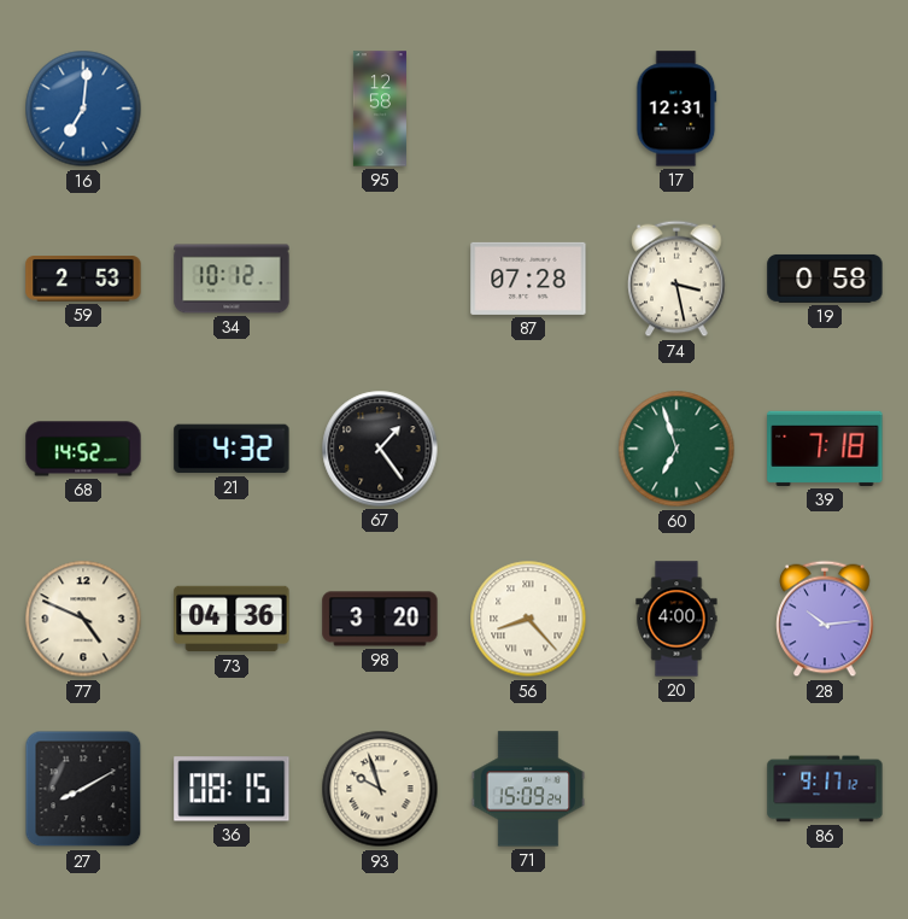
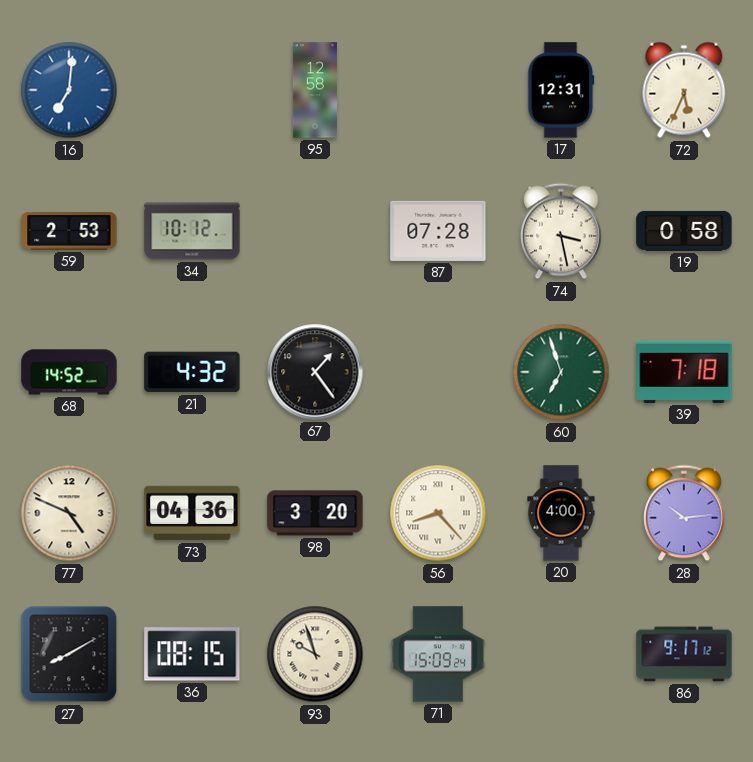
72: none -> 5:34 (684, 90)
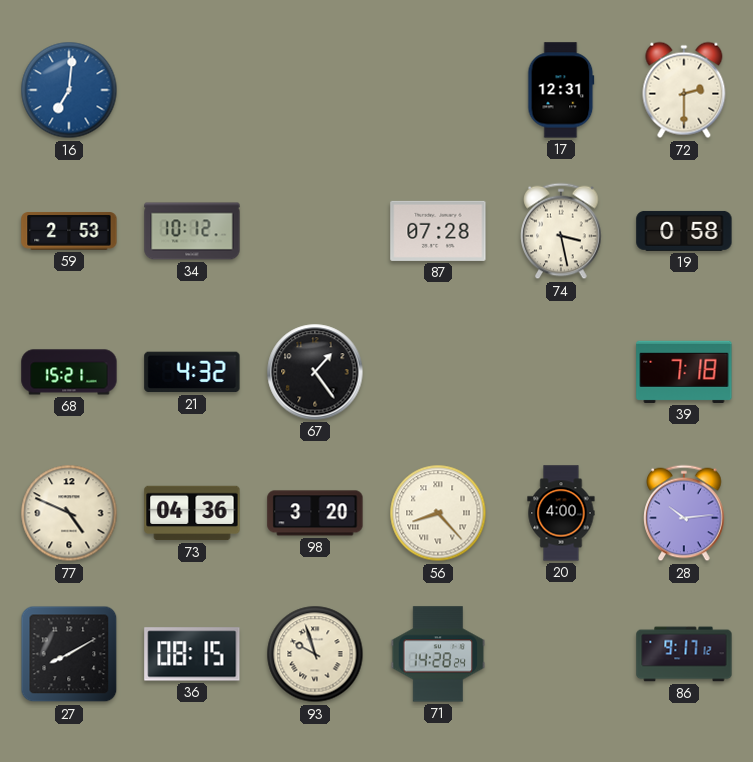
95: 12:58 -> none (315, 90)
72: 5:34 -> 2:30 (684, 90)
68: 14:52 -> 15:21 (69, 372)
60: 6:57 -> none (561, 372)
71: 15:09 -> 14:28 (438, 654)
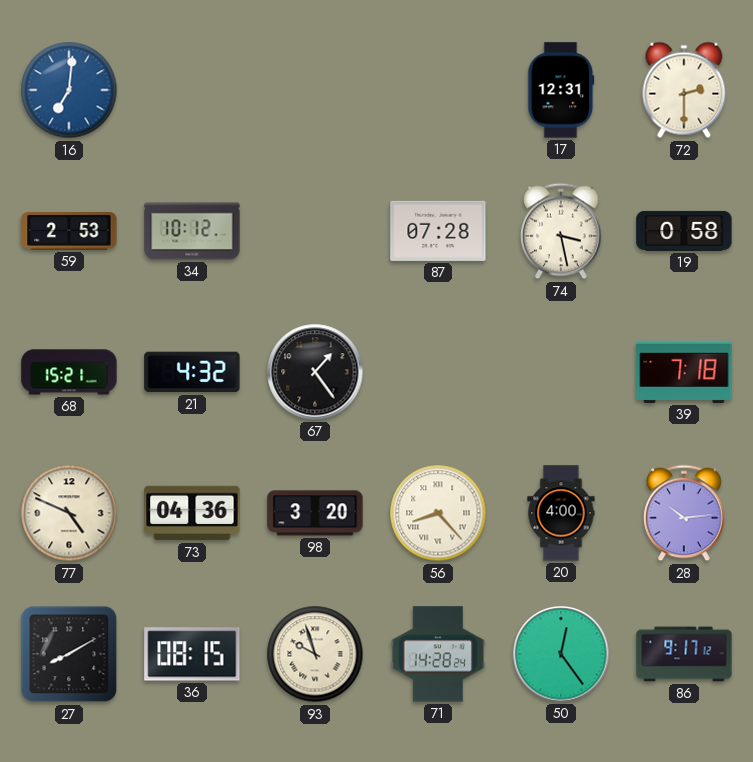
50: none -> 12:24 (561, 654)
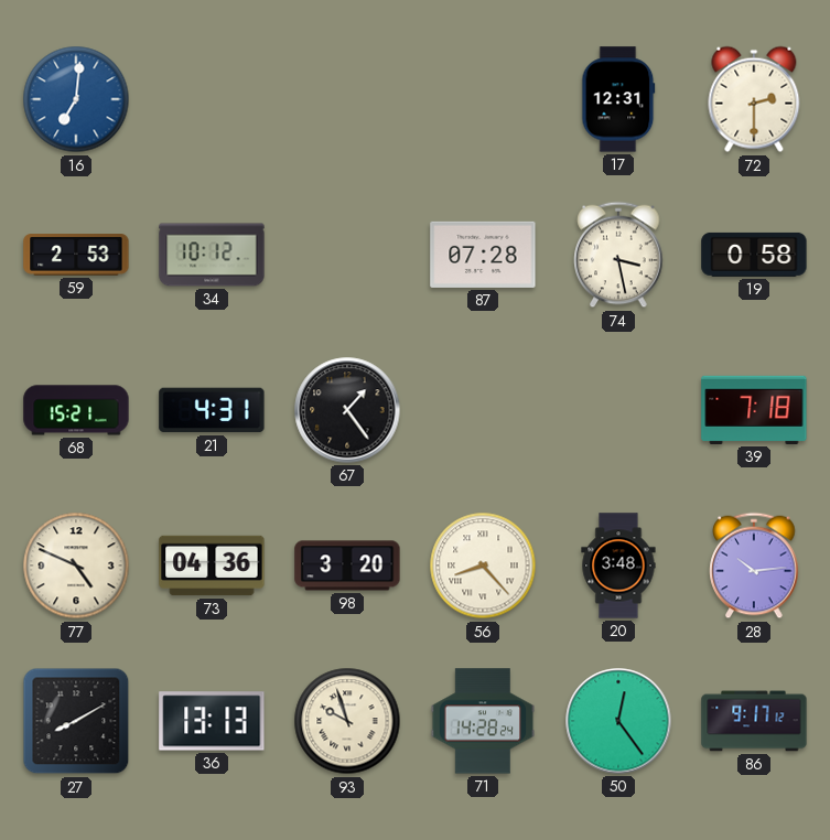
21: 4:32 -> 4:31 (212, 410)
20: 4:00 -> 3:48 (618, 566)
36: 08:15 -> 13:13 (212, 721)
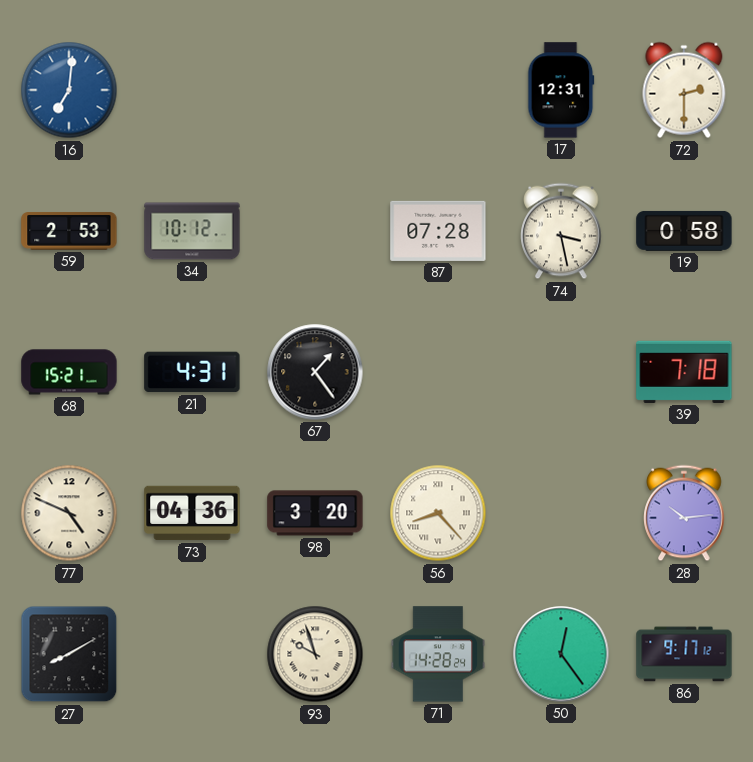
20: 3:48 -> none (618, 566)
36: 13:13 -> none (212, 721)
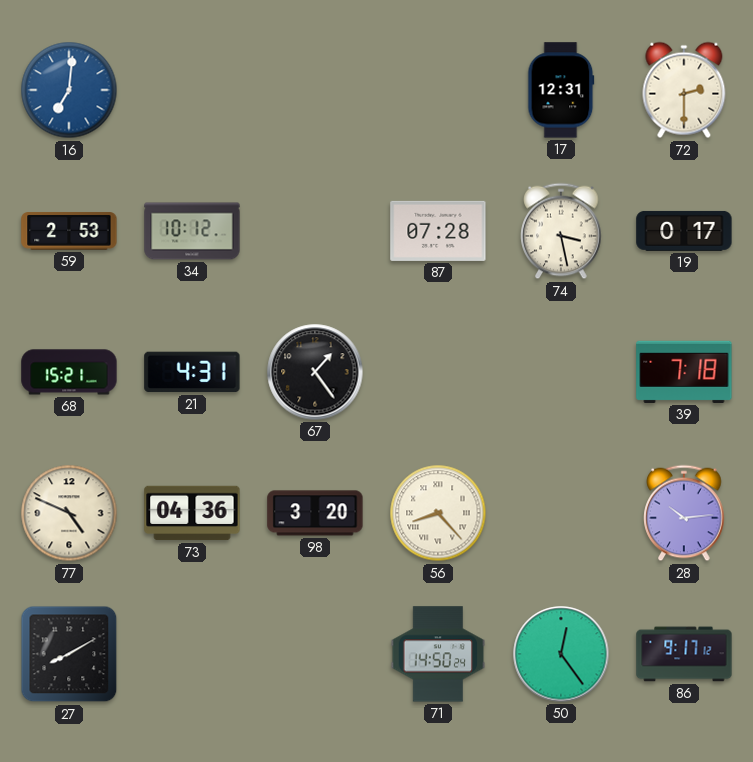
19: 0:58 -> 0:17 (684, 231)
93: 9:57 -> none (315, 654)
71: 14:28 -> 14:50 (438, 654)
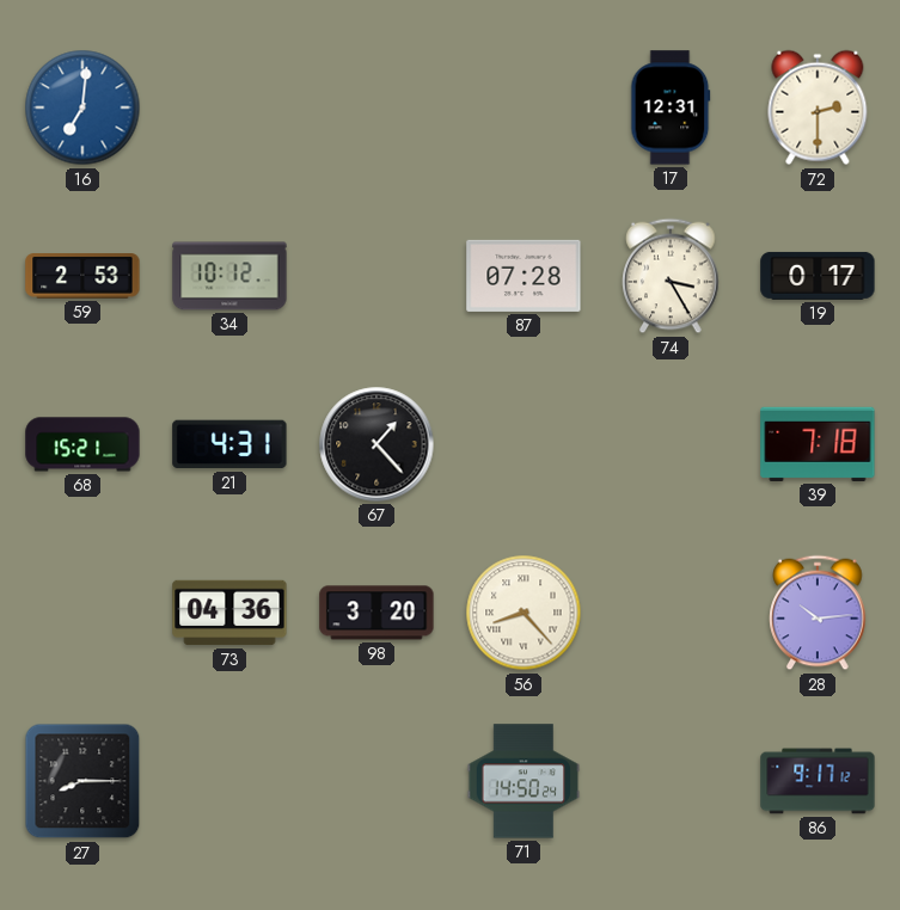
74: 3:28 -> 3:25 (671, 276)
67: 1:24 -> 1:23 (376, 444)
77: 4:49 -> none (69, 513)
27: 8:10 -> 8:15 (82, 781)
50: 12:24 -> none (561, 654)
